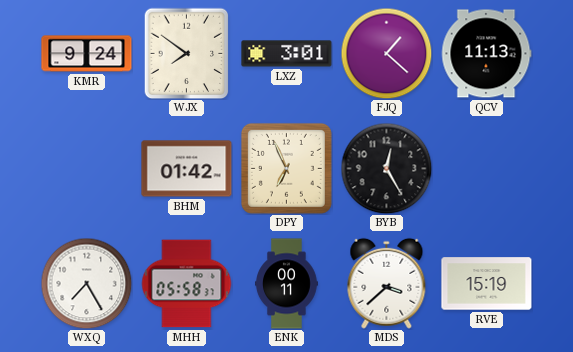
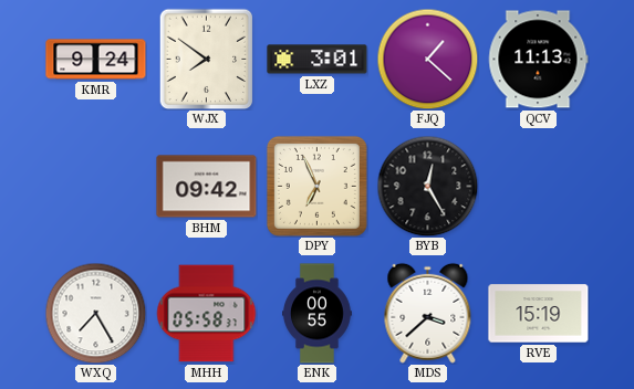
BHM: 01:42 -> 09:42 (207, 187)
ENK: 00:11 -> 00:55 (318, 314)
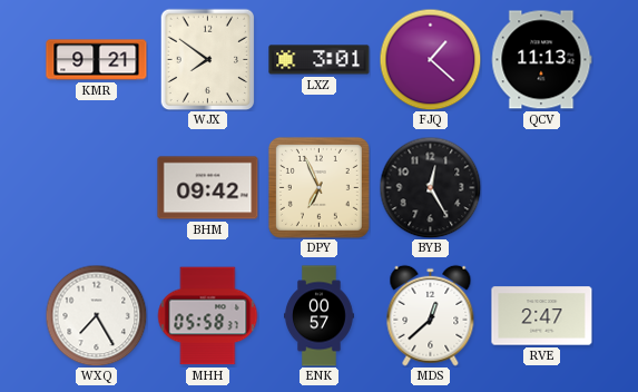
KMR: 9:24 -> 9:21 (97, 60)
ENK: 00:55 -> 00:57 (320, 316)
MDS: 3:38 -> 12:38 (431, 315)
RVE: 15:19 -> 2:47 (542, 316)
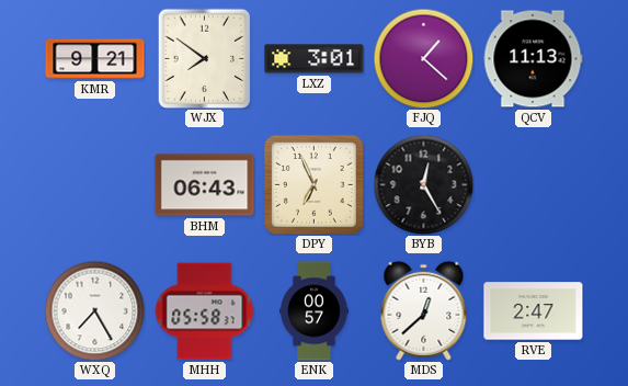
BHM: 09:42 -> 06:43 (205, 185)
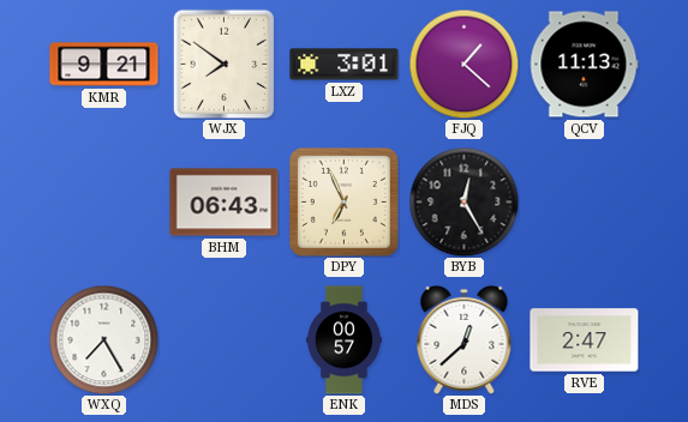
MHH: 05:58 -> none (204, 311)
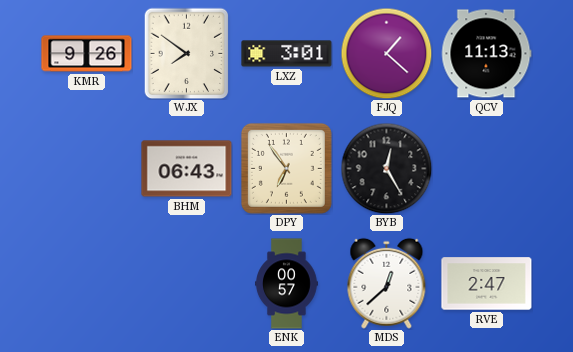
KMR: 9:21 -> 9:26 (87, 54)
DPY: 6:56 -> 6:54 (286, 168)
WXQ: 7:25 -> none (103, 339)
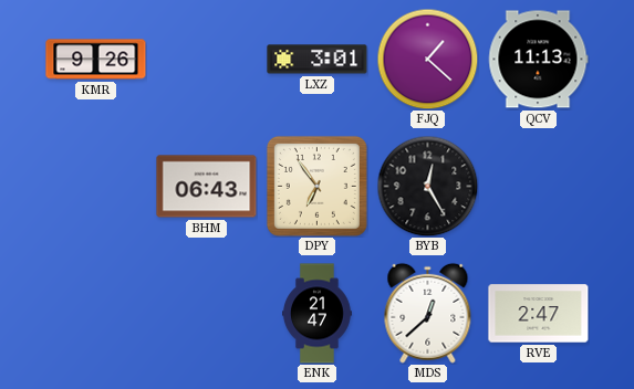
WJX: 7:51 -> none (187, 53)
ENK: 00:57 -> 21:47 (318, 314)
